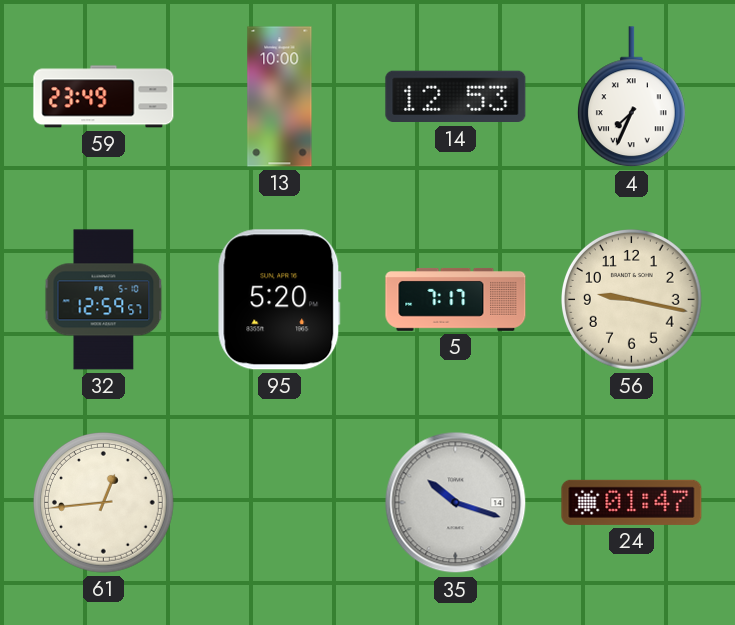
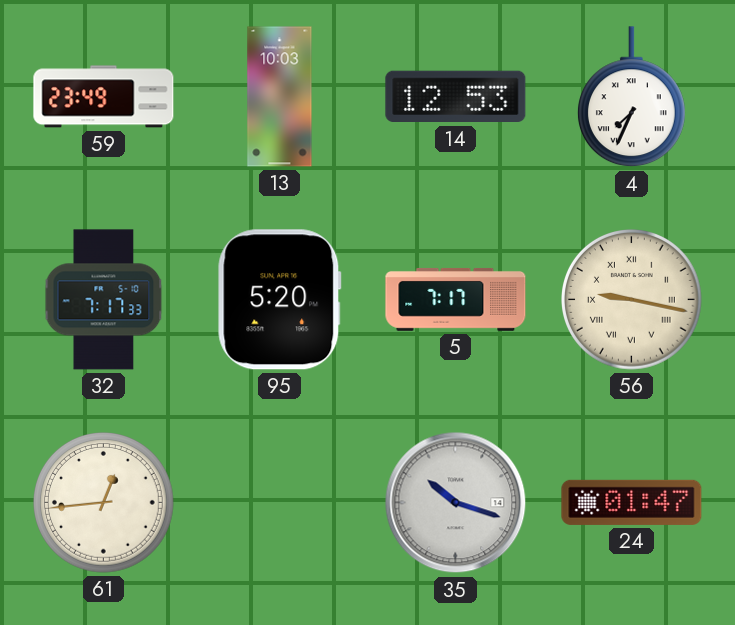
13: 10:00 -> 10:03 (280, 97)
32: 12:59 -> 7:17 (104, 300)
56 numerals: Arabic -> Roman (632, 300)
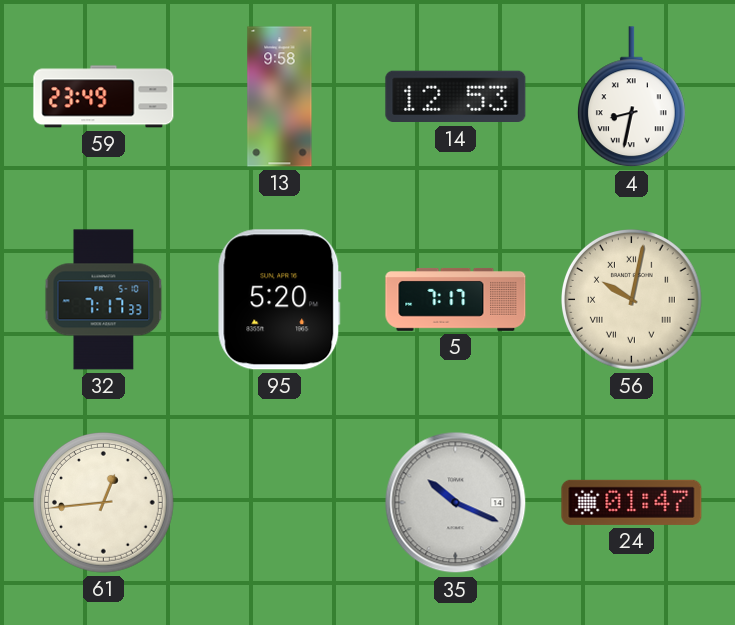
13: 10:03 -> 9:58 (280, 97)
4: 7:34 -> 8:32 (631, 97)
56: 9:17 -> 10:02 (632, 300)
35: 10:18 -> 10:19 (456, 503)
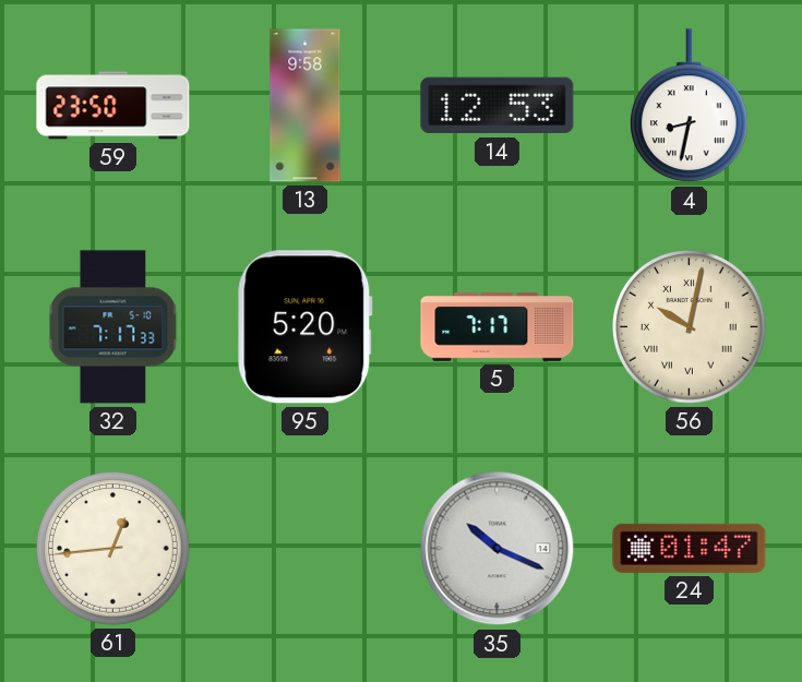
59: 23:49 -> 23:50 (113, 106)
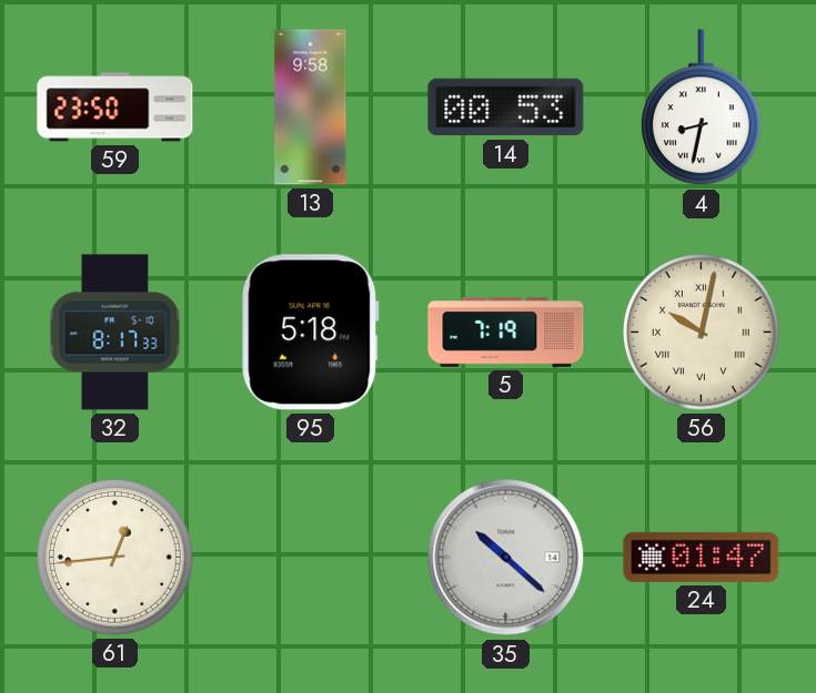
14: 12:53 -> 00:53 (506, 108)
32: 7:17 -> 8:17 (115, 333)
95: 5:20 -> 5:18 (311, 333)
5: 7:17 -> 7:19 (506, 332)
35: 10:19 -> 10:22 (506, 558)
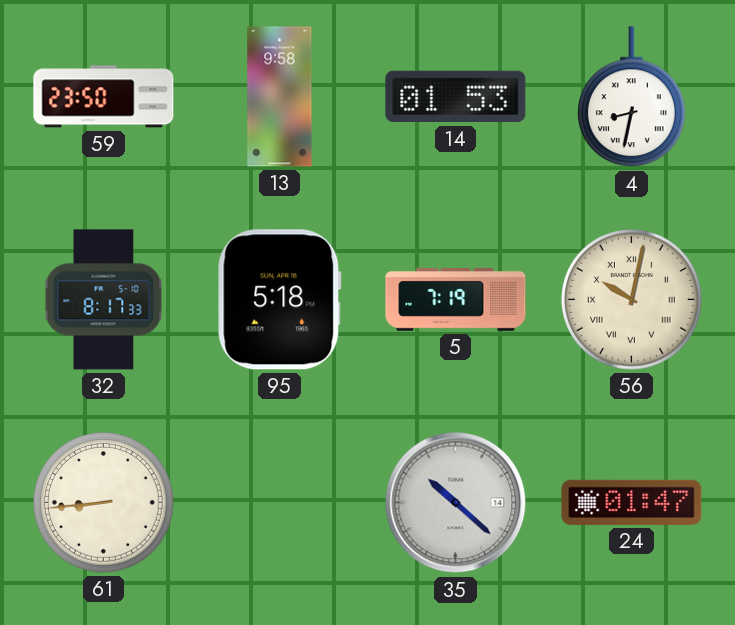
14: 00:53 -> 01:53 (456, 97)
61: 12:44 -> 8:44 (104, 503)
